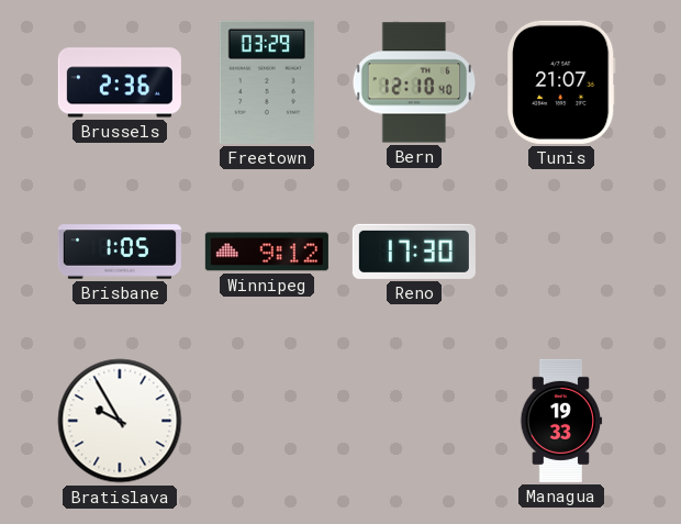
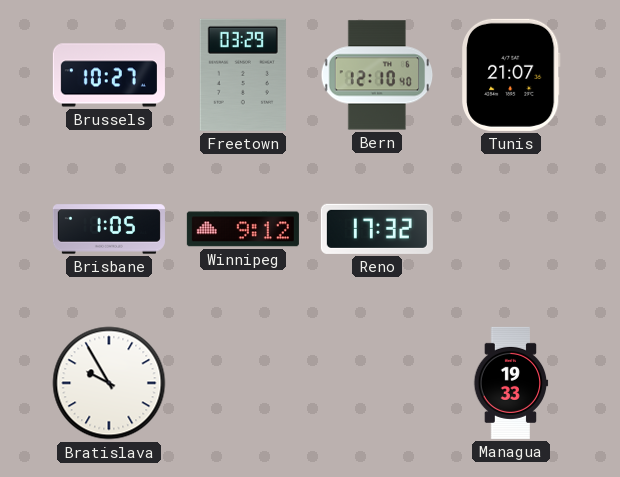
Brussels: 2:36 -> 10:27 (109, 75)
Reno: 17:30 -> 17:32 (377, 229)
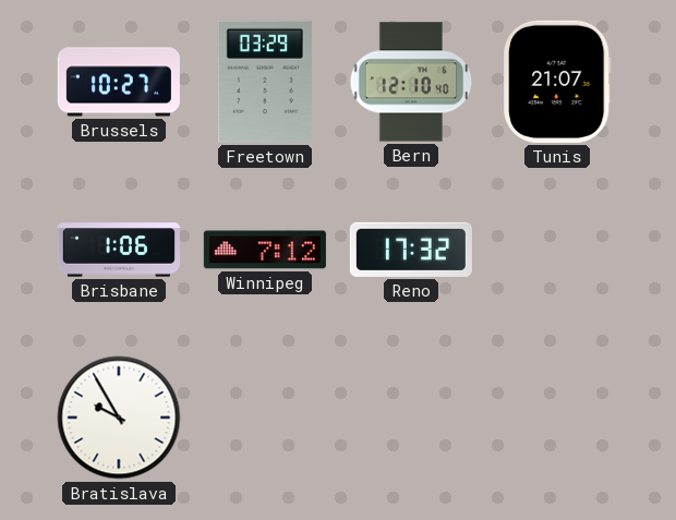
Brisbane: 1:05 -> 1:06 (119, 250)
Winnipeg: 9:12 -> 7:12 (265, 250)
Managua: 19:33 -> none (511, 383)
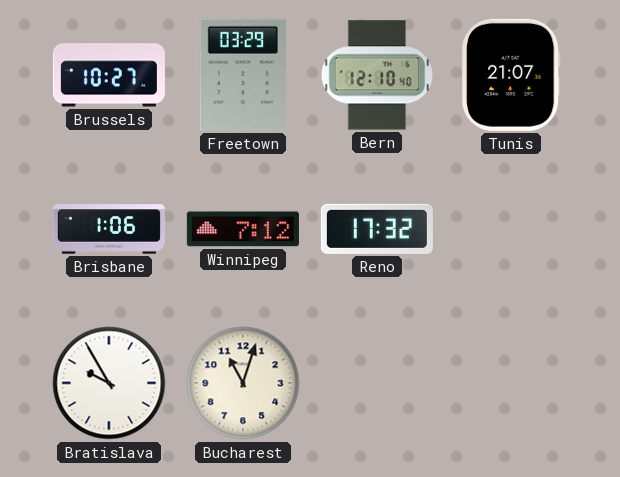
Bucharest: none -> 11:03 (243, 383)
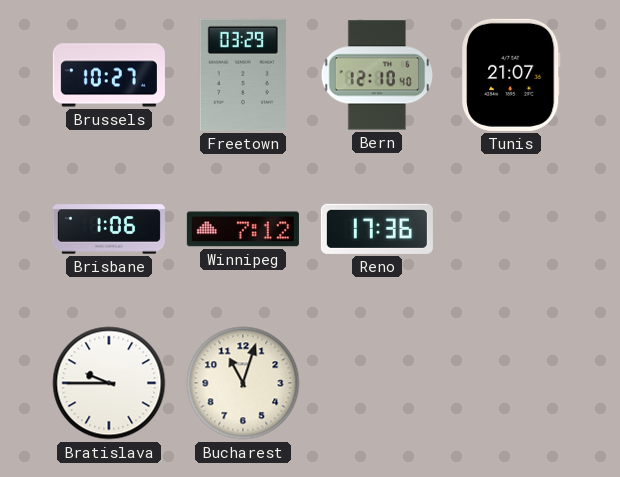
Reno: 17:32 -> 17:36 (377, 229)
Bratislava: 9:55 -> 9:45 (109, 383)
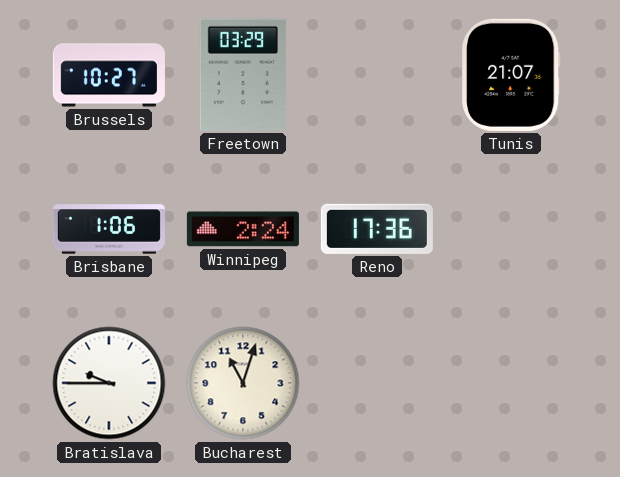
Bern: 12:10 -> none (377, 75)
Winnipeg: 7:12 -> 2:24 (243, 229)
